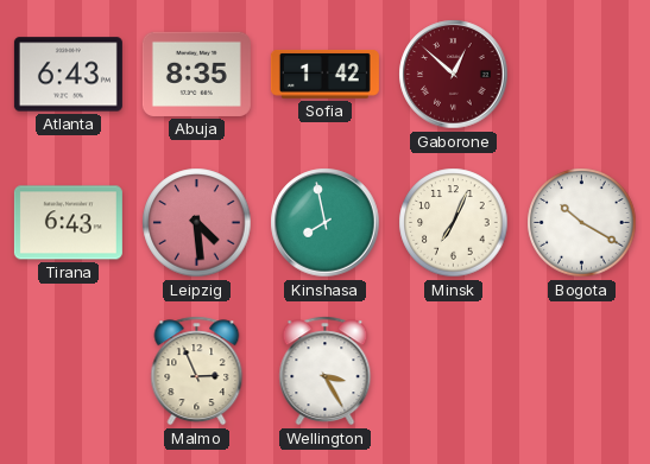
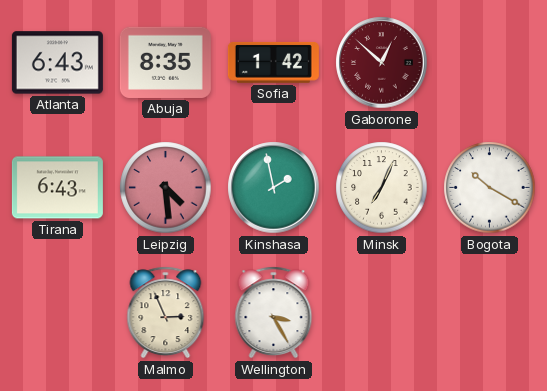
Kinshasa: 7:58 -> 1:58 (274, 188)
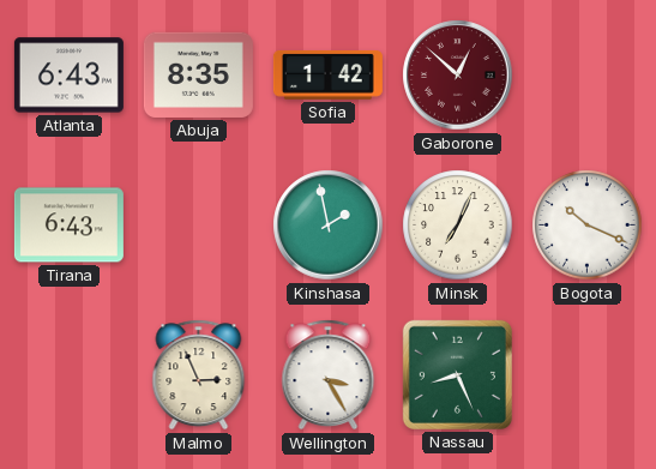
Leipzig: 4:29 -> none (166, 188)
Bogota: 10:20 -> 10:19 (588, 226)
Nassau: none -> 8:26 (457, 374)
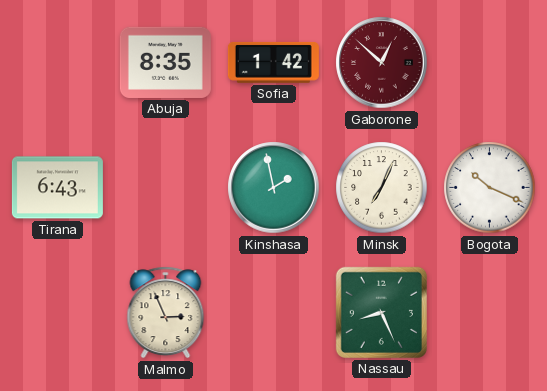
Atlanta: 6:43 -> none (68, 76)
Wellington: 3:25 -> none (329, 375)
